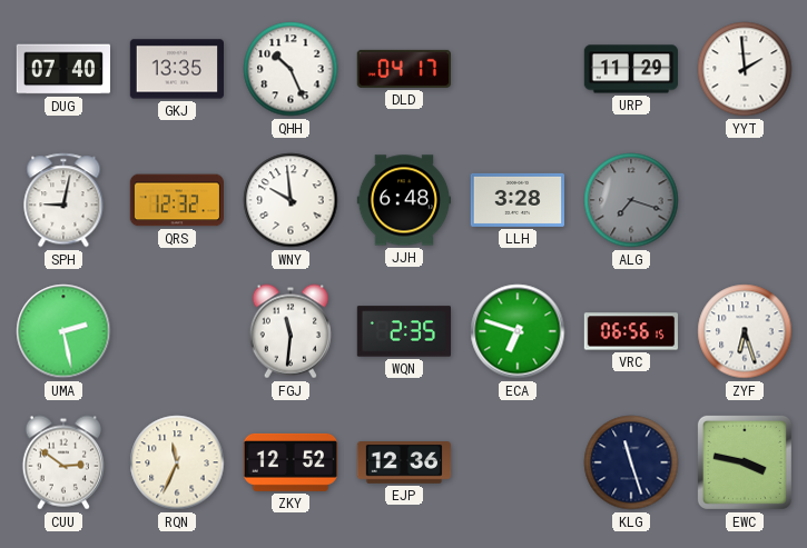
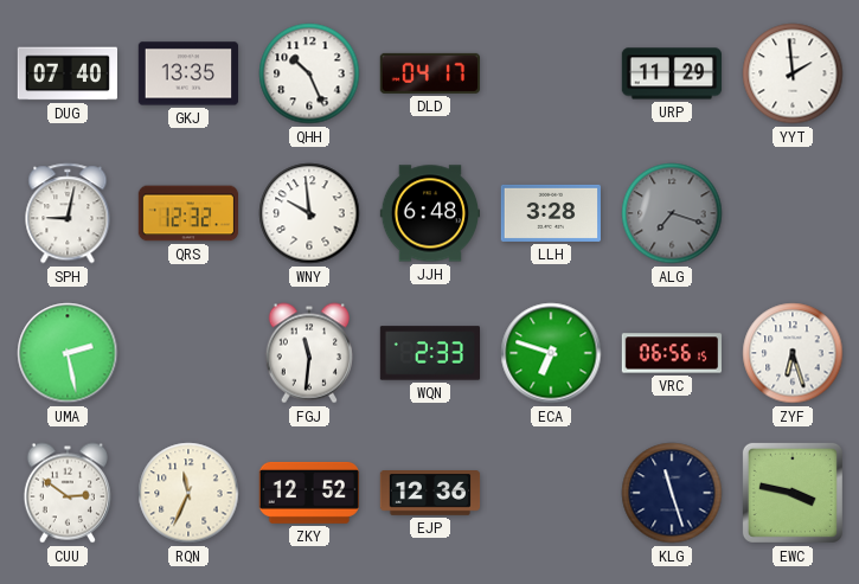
WQN: 2:35 -> 2:33 (429, 353)
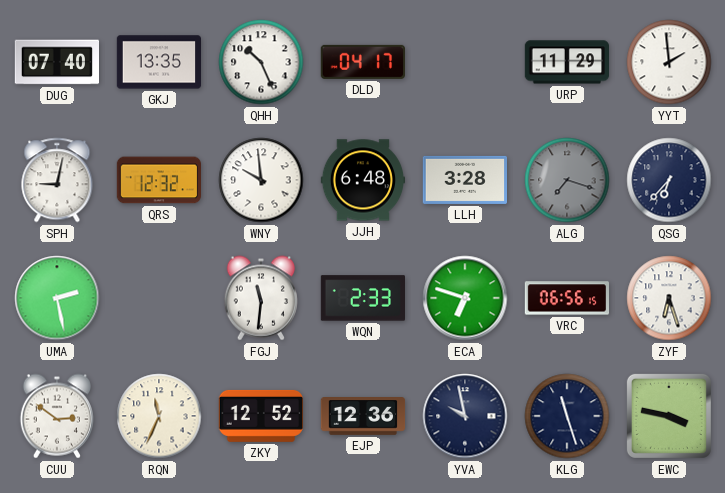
QSG: none -> 6:37 (669, 180)
YVA: none -> 9:58 (465, 416)
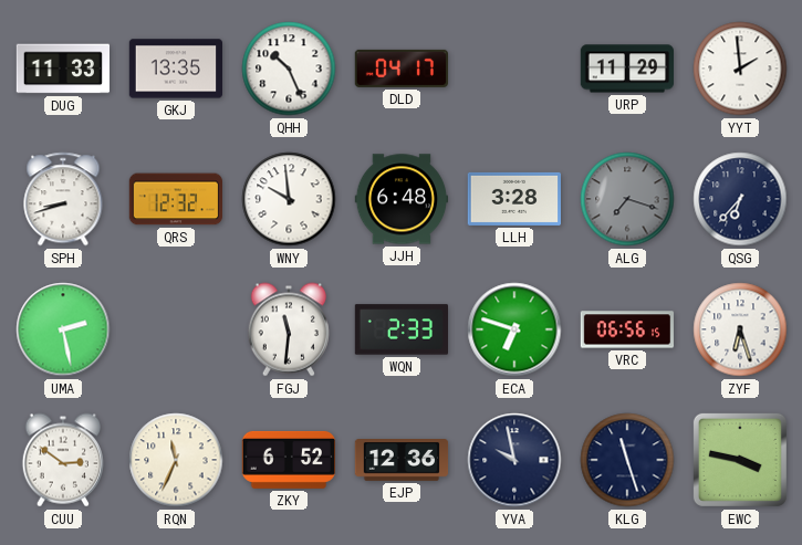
DUG: 07:40 -> 11:33 (62, 69)
SPH: 9:02 -> 8:42 (63, 199)
ZKY: 12:52 -> 6:52 (288, 460)
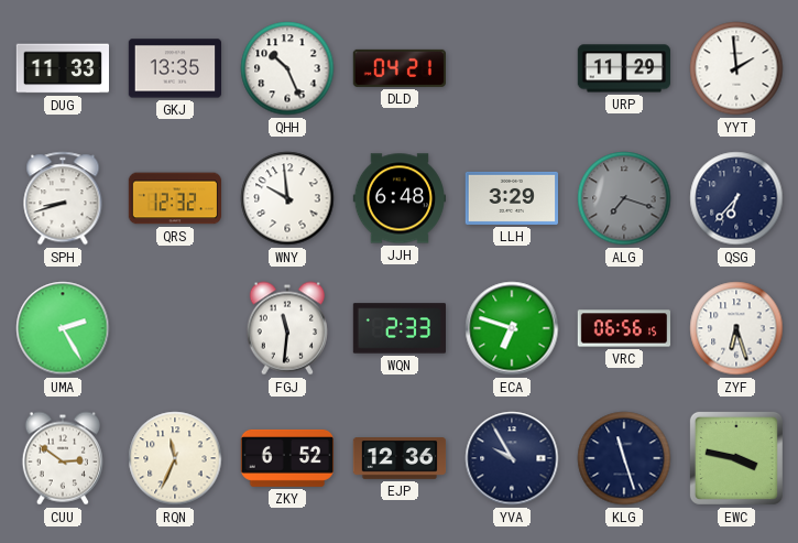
DLD: 04:17 -> 04:21 (398, 68)
LLH: 3:28 -> 3:29 (511, 198)
UMA: 2:28 -> 2:25 (63, 328)
YVA: 9:58 -> 9:55 (512, 458)
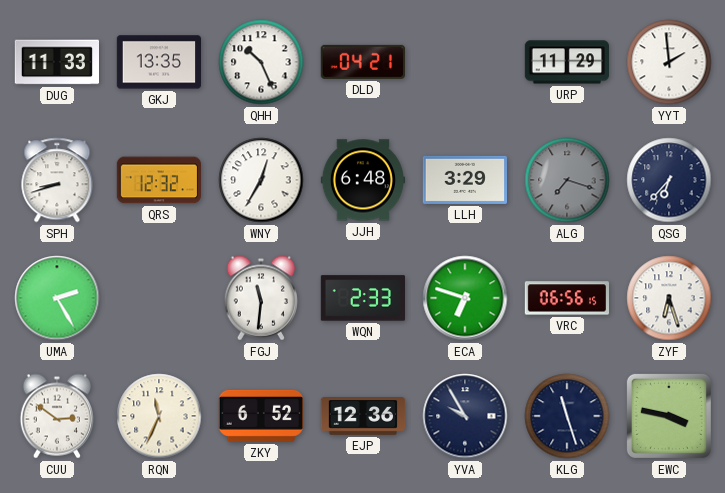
WNY: 9:59 -> 12:35 (261, 180)
